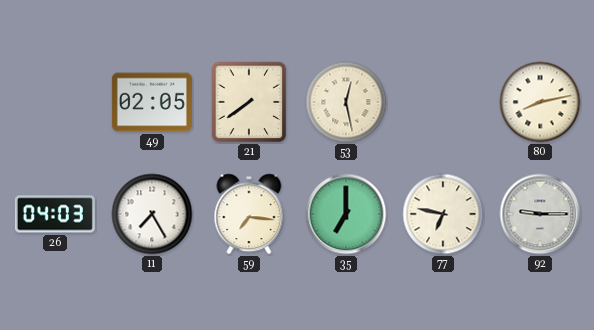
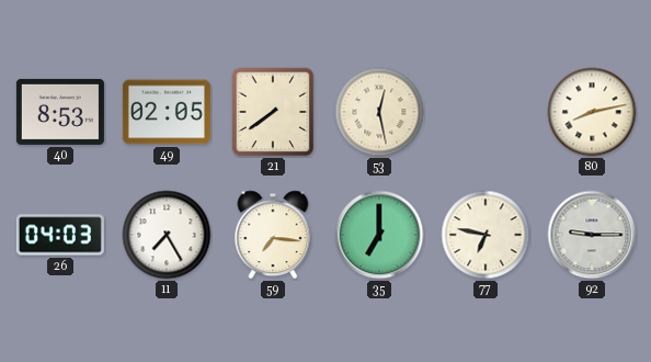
40: none -> 8:53 (60, 112)
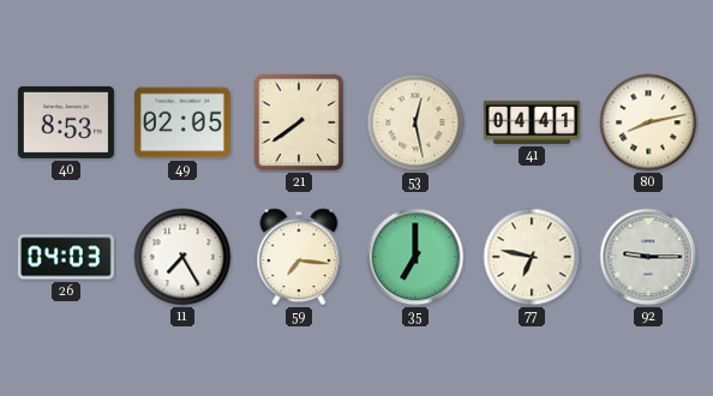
41: none -> 04:41 (532, 122)
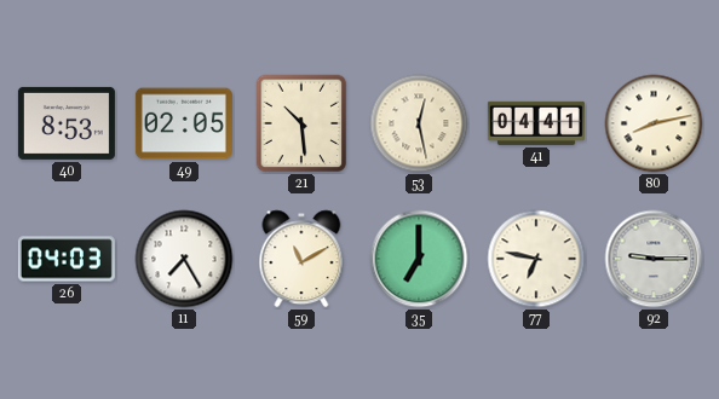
21: 7:39 -> 10:29 (301, 123)
59: 7:16 -> 11:10 (301, 259)
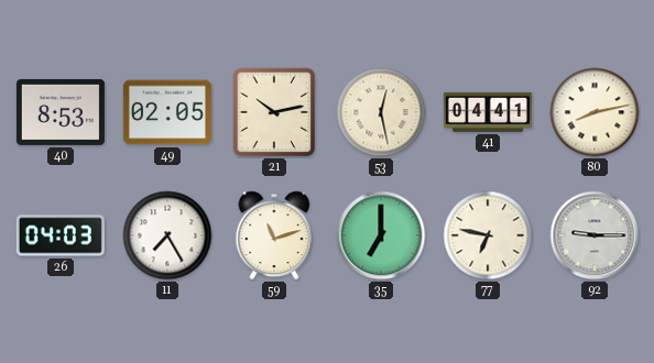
21: 10:29 -> 10:13 (274, 112)
59: 11:10 -> 11:12 (274, 235)
